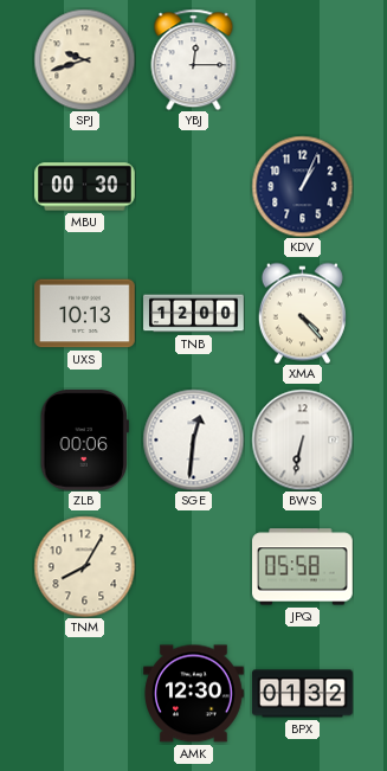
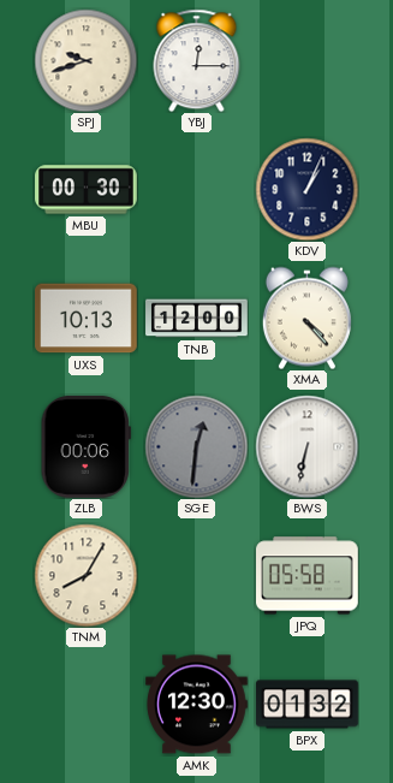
SGE dial: white -> grey (196, 446)
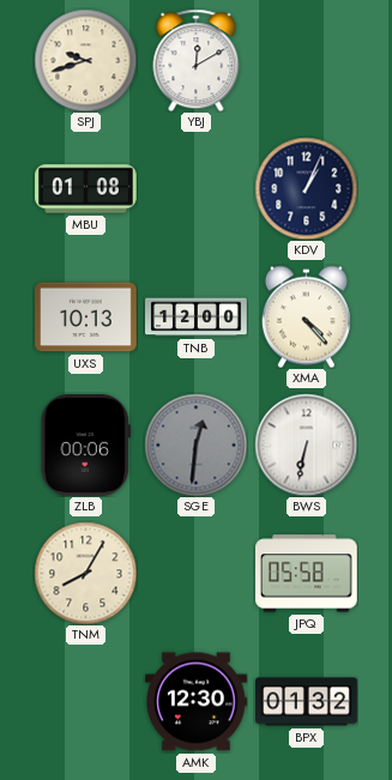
YBJ: 12:15 -> 12:10 (197, 60)
MBU: 00:30 -> 01:08 (86, 189)
